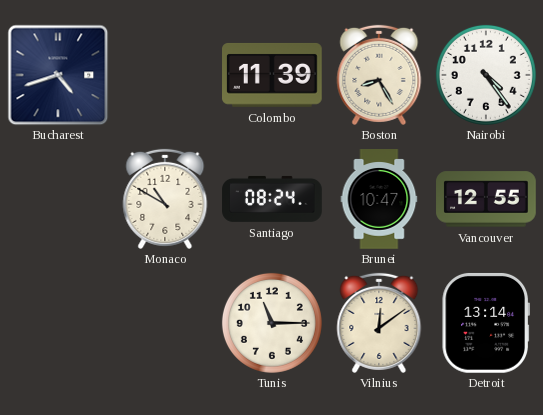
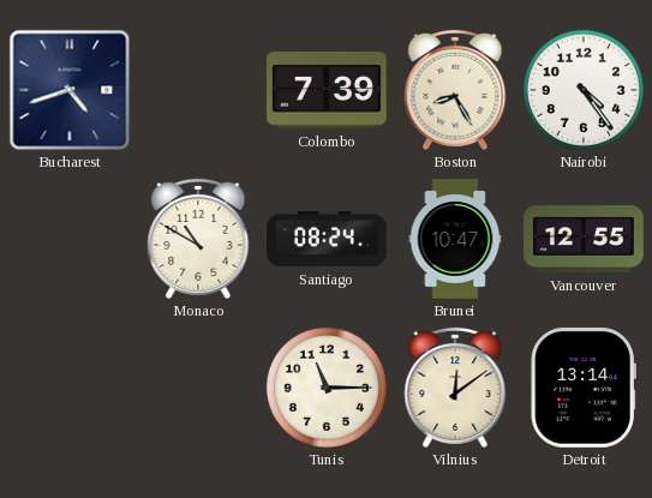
Colombo: 11:39 -> 7:39 (328, 90)
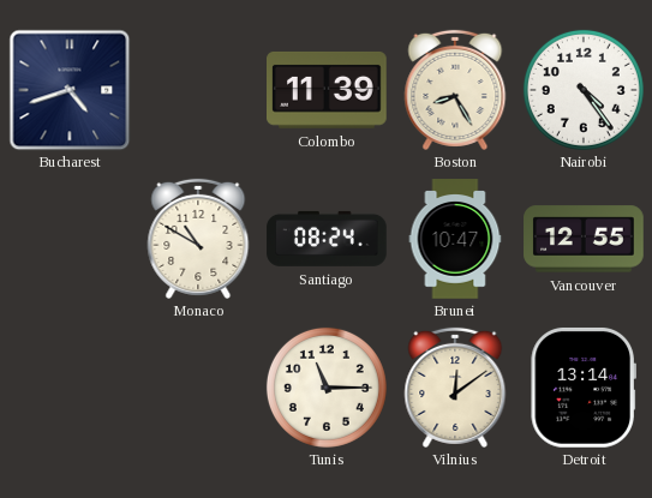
Colombo: 7:39 -> 11:39 (328, 90)
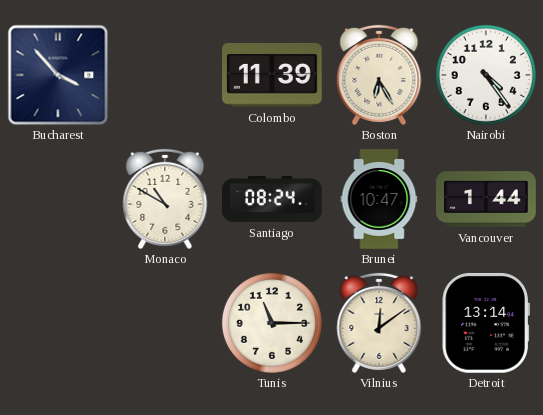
Bucharest: 4:42 -> 3:53 (58, 75)
Boston: 8:25 -> 6:25 (379, 75)
Vancouver: 12:55 -> 1:44 (486, 199)
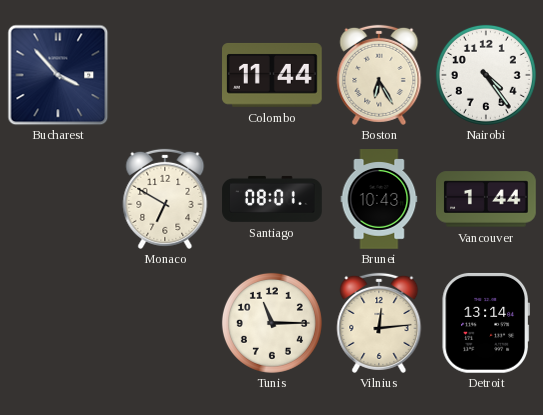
Colombo: 11:39 -> 11:44 (273, 75)
Monaco: 10:50 -> 6:50 (165, 199)
Santiago: 08:24 -> 08:01 (272, 199)
Brunei: 10:47 -> 10:43 (379, 199)
Vilnius: 12:09 -> 12:14 (379, 323)
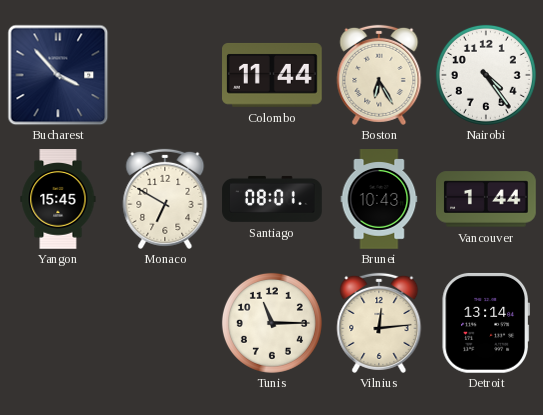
Yangon: none -> 15:45 (58, 199)
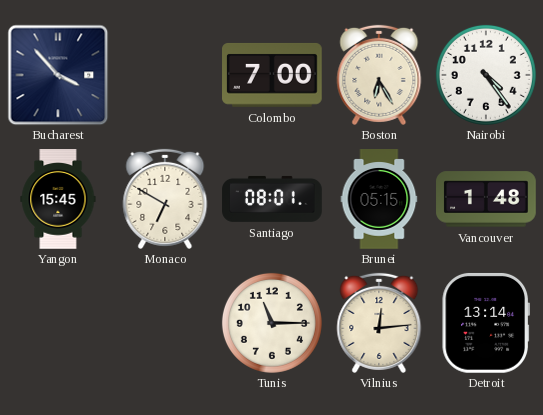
Colombo: 11:44 -> 7:00 (273, 75)
Brunei: 10:43 -> 05:15 (379, 199)
Vancouver: 1:44 -> 1:48 (486, 199)
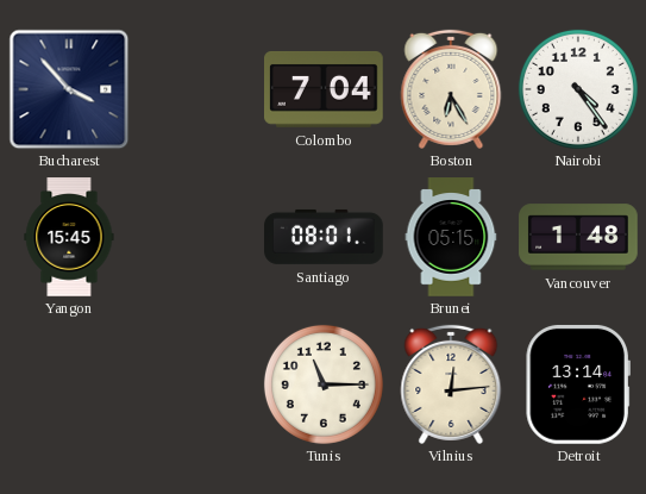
Colombo: 7:00 -> 7:04 (325, 89)
Monaco: 6:50 -> none (165, 199)
